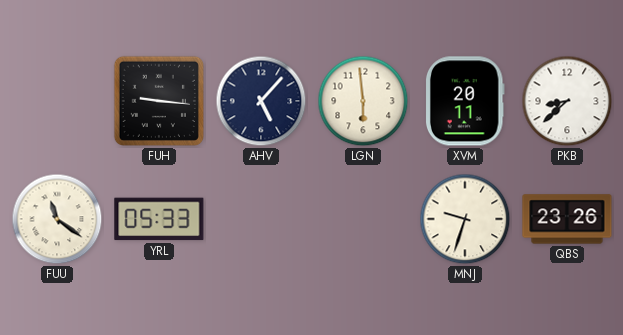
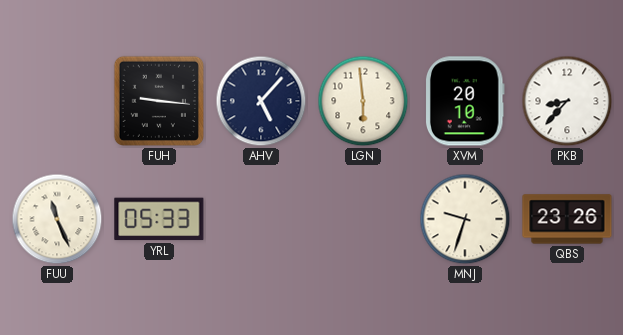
XVM: 20:11 -> 20:10 (465, 101)
PKB: 8:38 -> 8:37 (567, 101)
FUU: 11:21 -> 11:26 (57, 219)
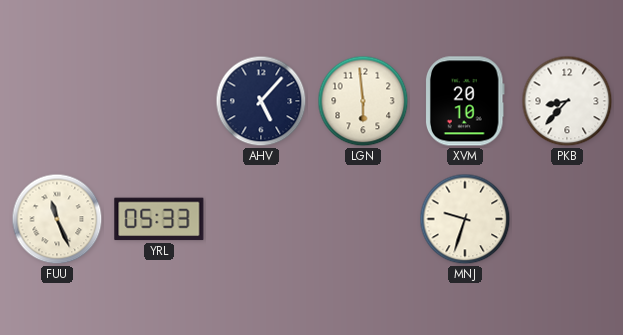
FUH: 9:16 -> none (159, 101)
QBS: 23:26 -> none (567, 219)
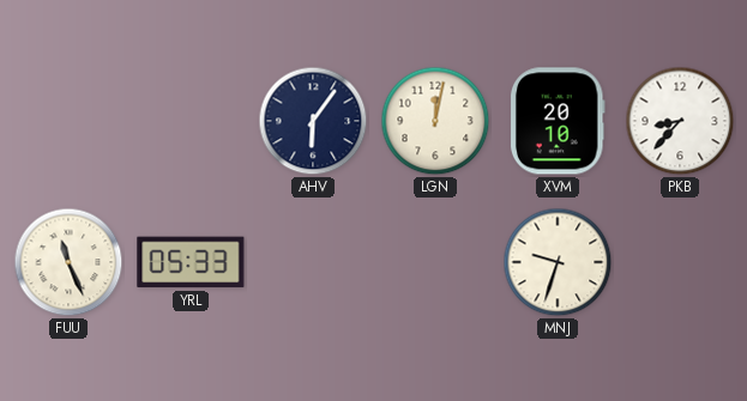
AHV: 5:07 -> 6:06 (313, 121)
LGN: 5:59 -> 12:02 (435, 121)
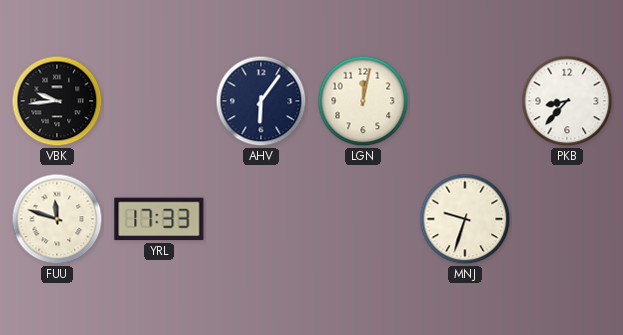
VBK: none -> 9:44 (57, 101)
XVM: 20:10 -> none (558, 121)
FUU: 11:26 -> 11:48 (57, 219)
YRL: 05:33 -> 17:33 (159, 219)
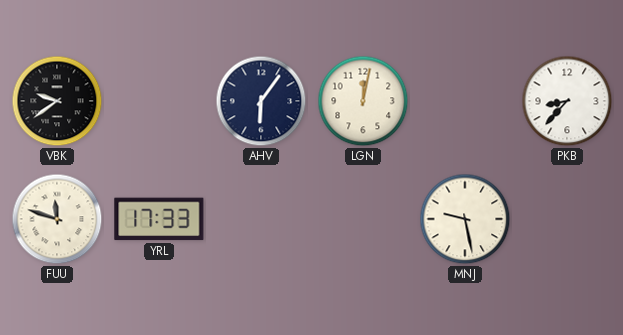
VBK: 9:44 -> 9:39 (57, 101)
MNJ: 9:33 -> 9:28 (465, 219)
